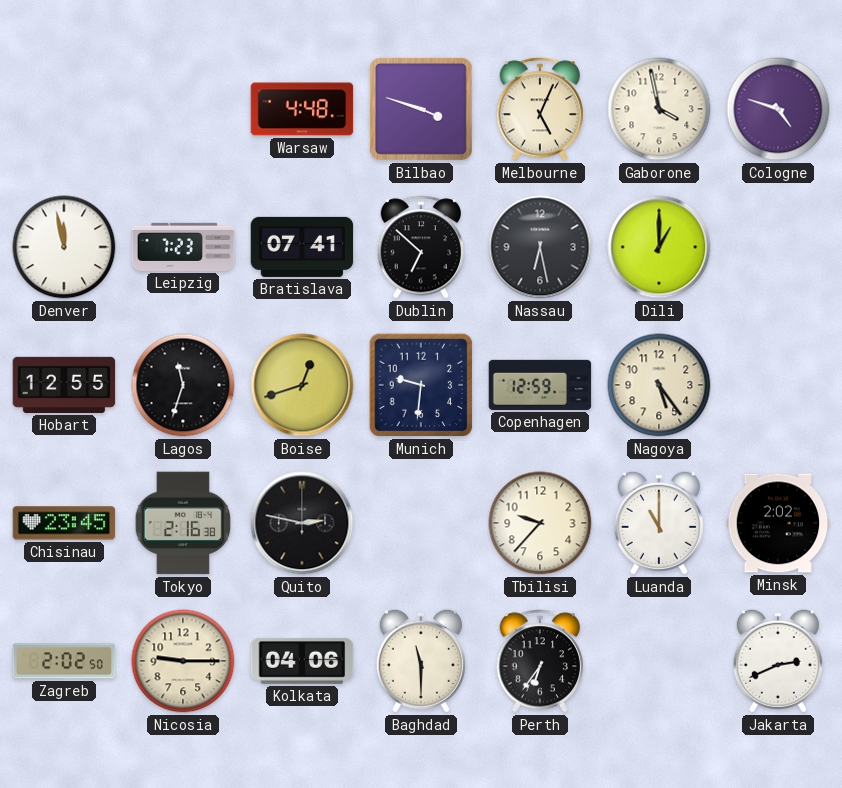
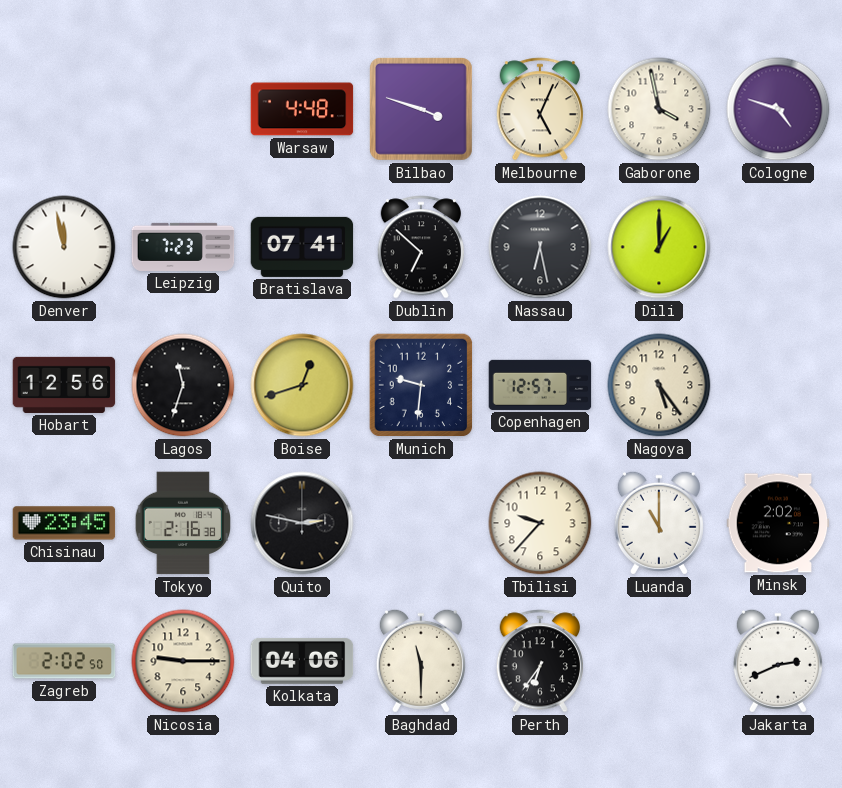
Hobart: 12:55 -> 12:56 (64, 385)
Copenhagen: 12:59 -> 12:57 (540, 385)
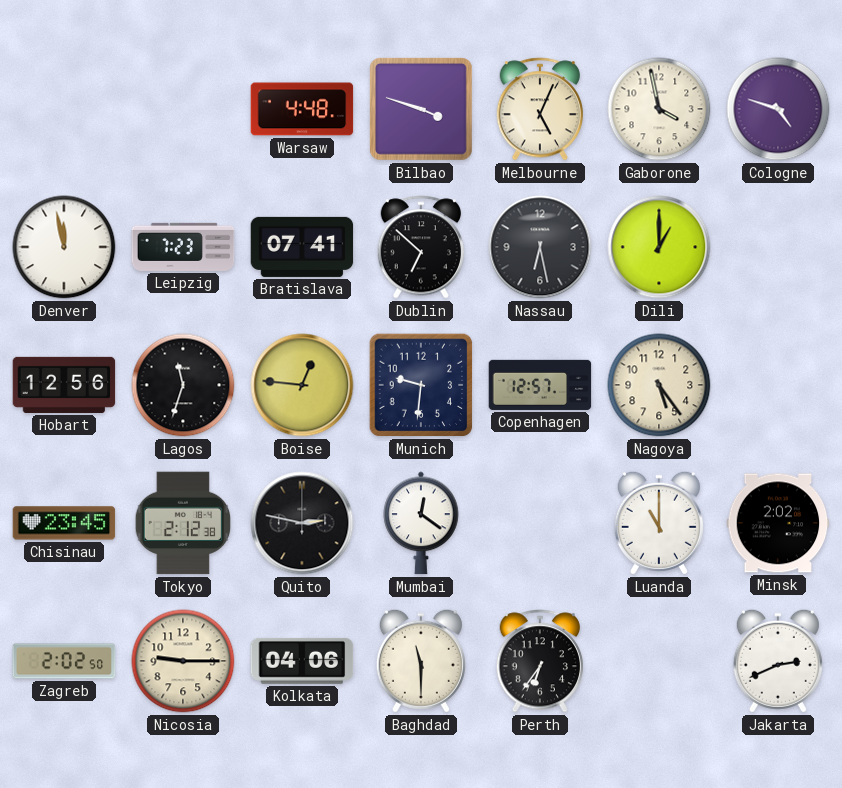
Boise: 12:42 -> 12:46 (302, 385)
Tokyo: 2:16 -> 2:12 (183, 523)
Mumbai: none -> 12:21 (421, 523)
Tbilisi: 9:37 -> none (540, 523)
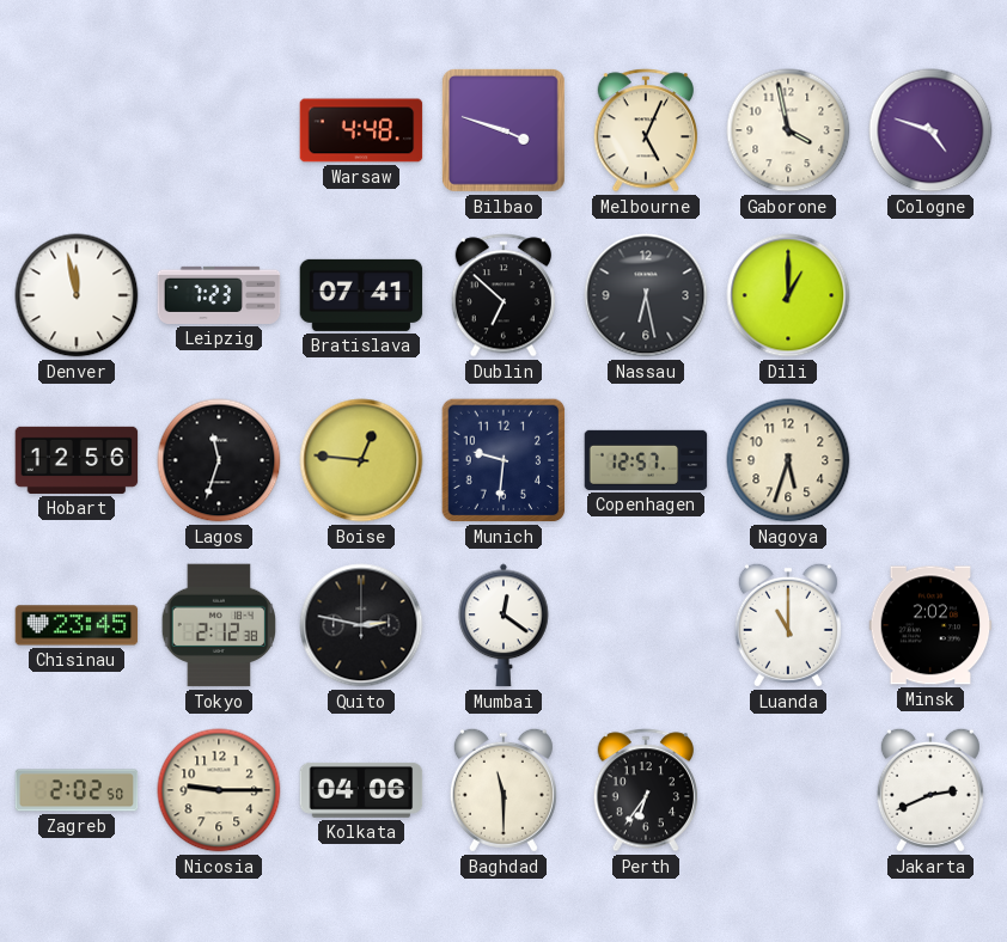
Nagoya: 5:24 -> 5:33 (788, 460)
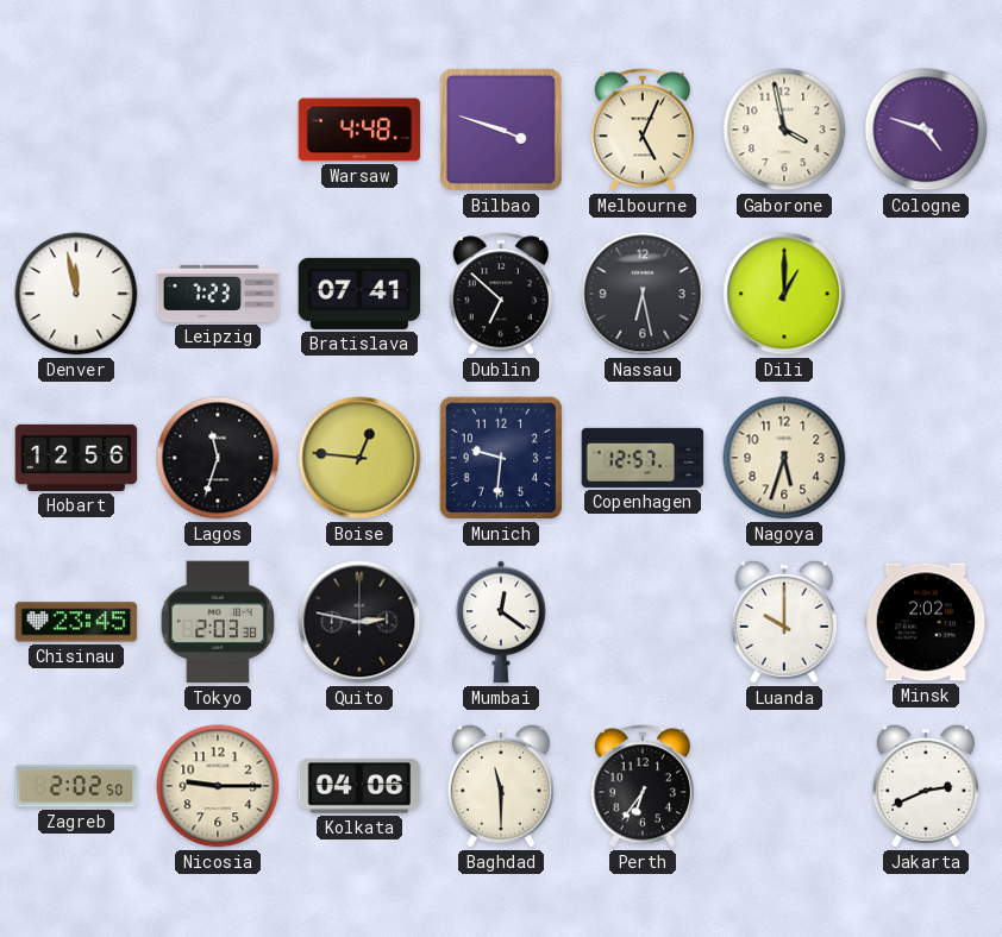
Tokyo: 2:12 -> 2:03 (218, 622)
Luanda: 11:00 -> 10:00 (784, 622)
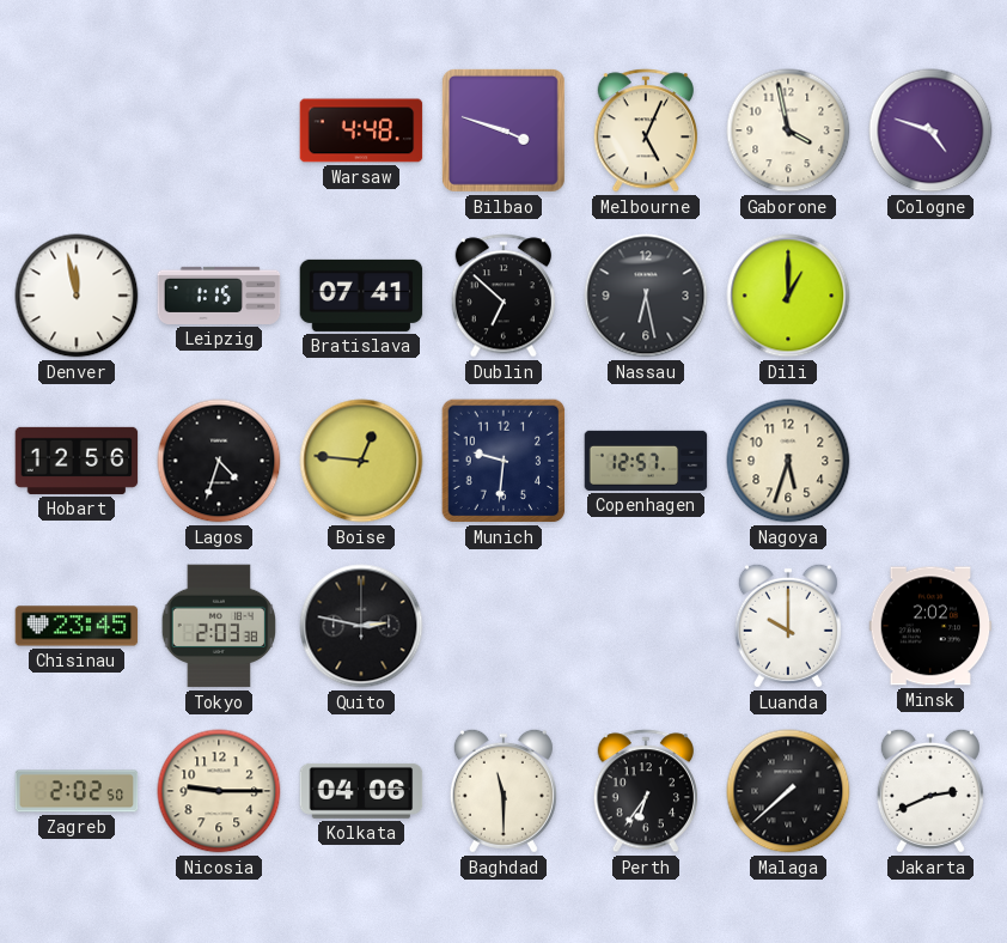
Leipzig: 7:23 -> 1:15 (219, 296)
Lagos: 11:33 -> 4:33 (219, 461)
Mumbai: 12:21 -> none (501, 622)
Malaga: none -> 7:38 (788, 791)
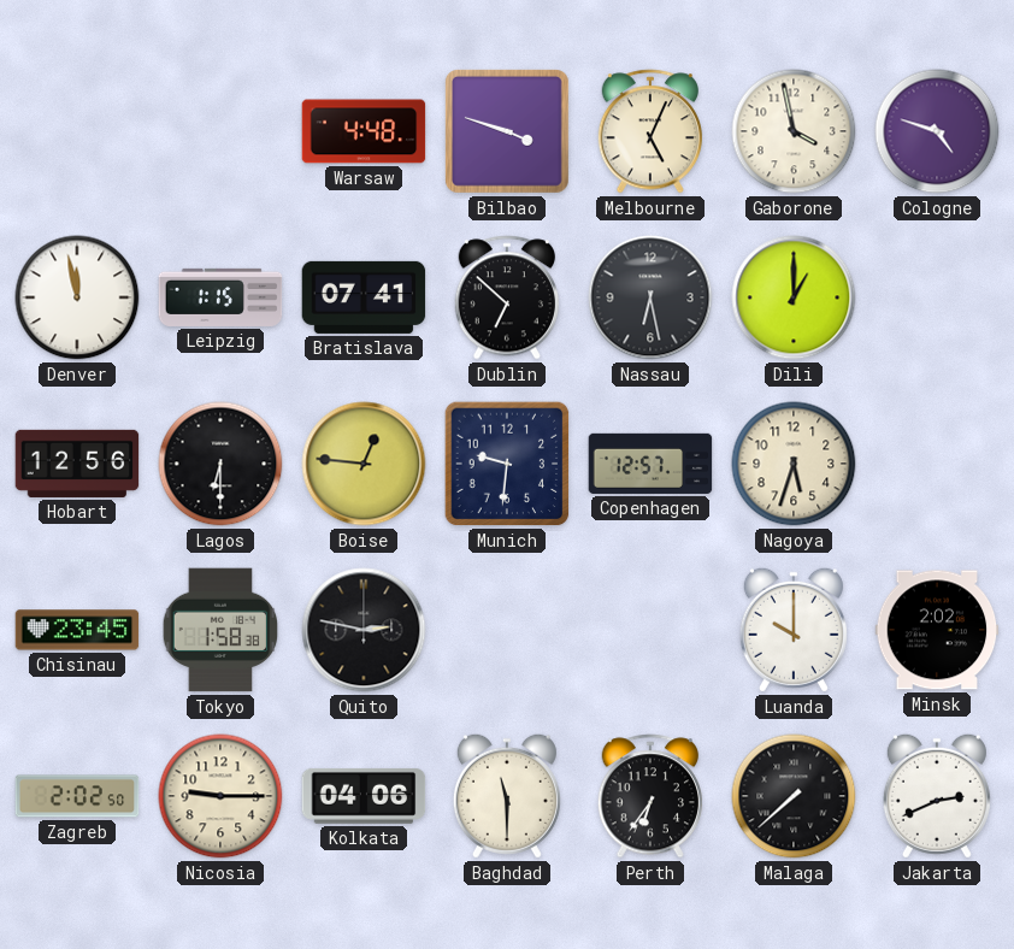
Lagos: 4:33 -> 6:30 (220, 464)
Tokyo: 2:03 -> 1:58 (220, 630)
